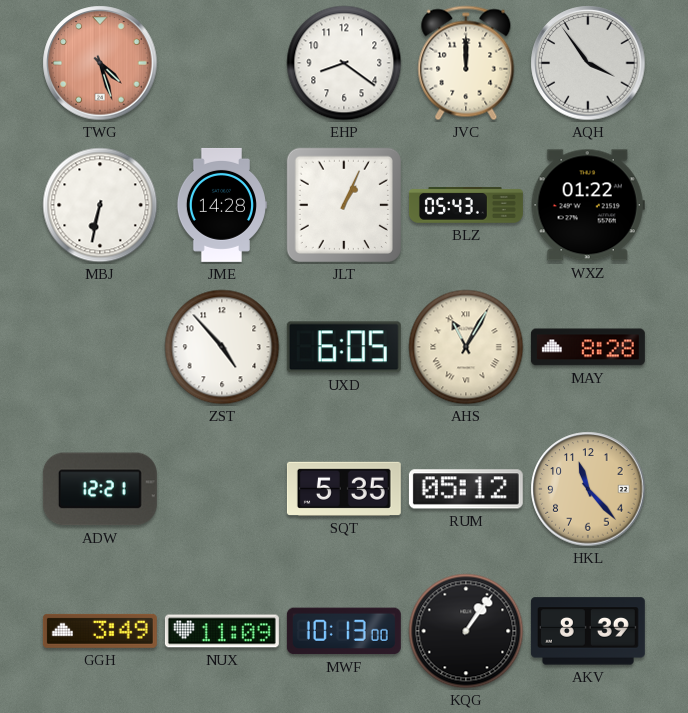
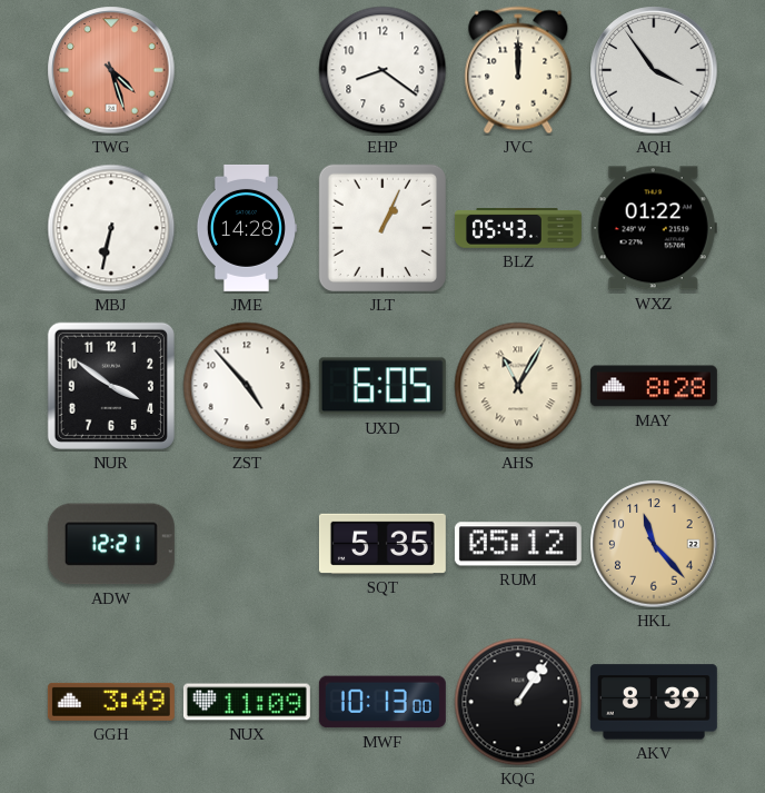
NUR: none -> 3:51 (111, 386)
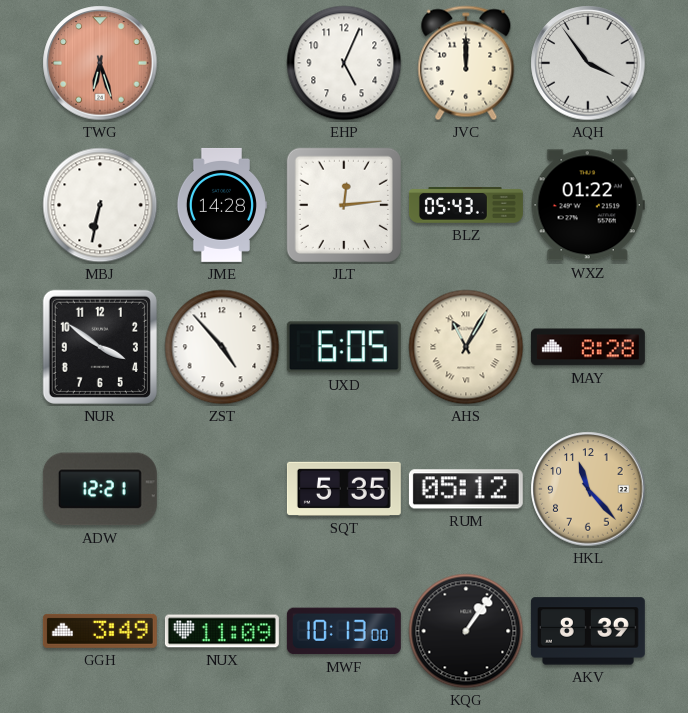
TWG: 4:27 -> 6:27 (100, 63)
EHP: 8:21 -> 5:04 (344, 63)
JLT: 1:04 -> 12:14 (344, 205)
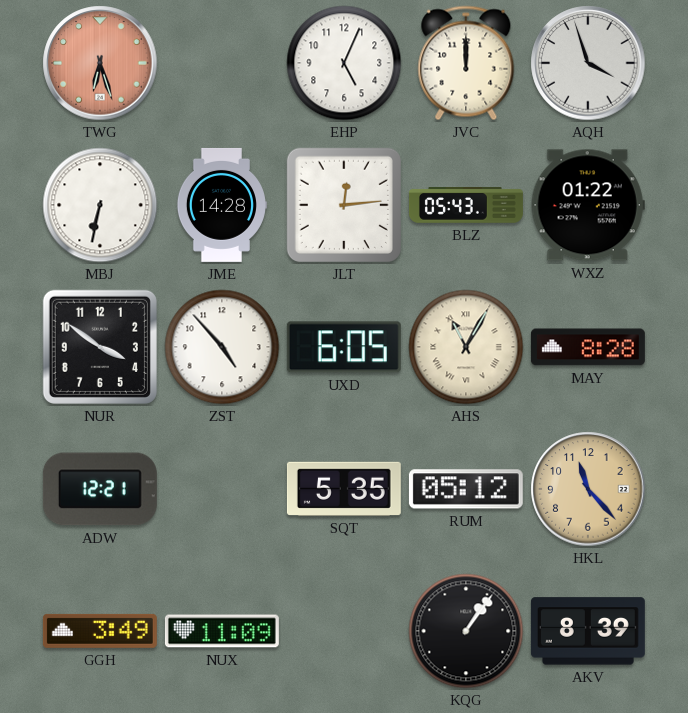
AQH: 3:54 -> 3:57 (588, 63)
MWF: 10:13 -> none (344, 631)
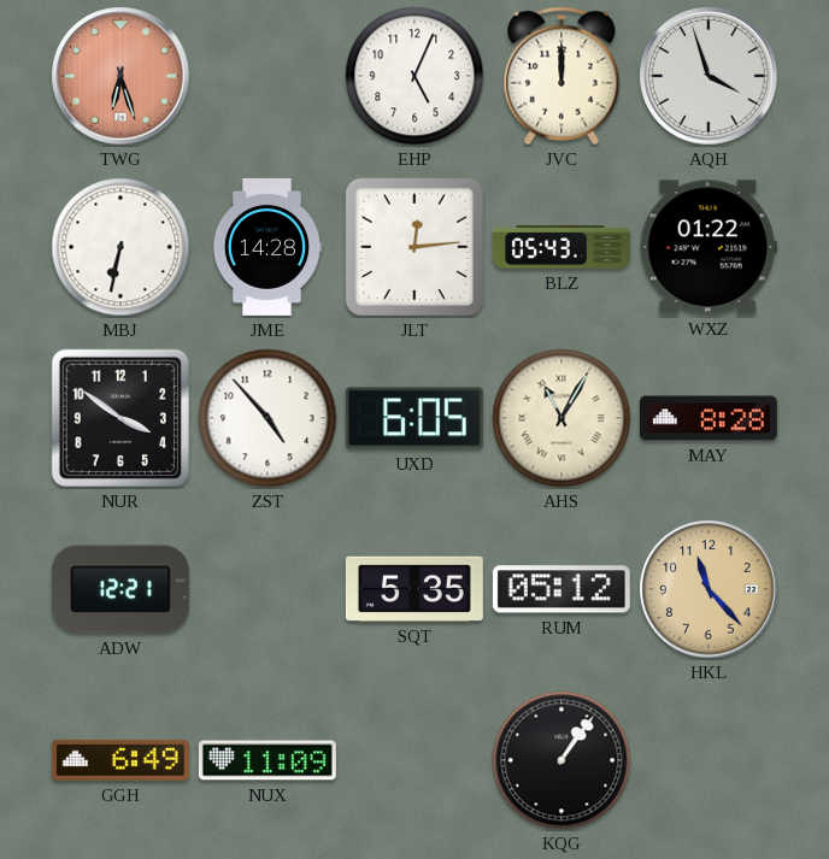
GGH: 3:49 -> 6:49 (120, 760)
AKV: 8:39 -> none (588, 631)
